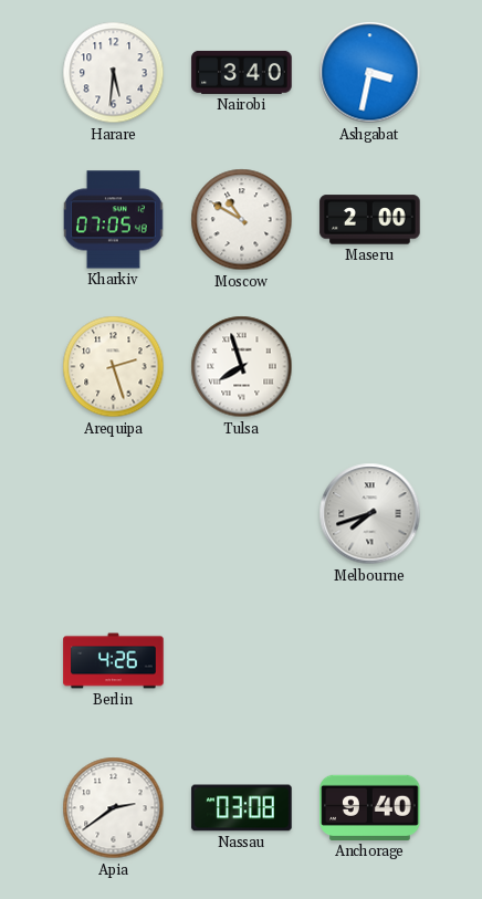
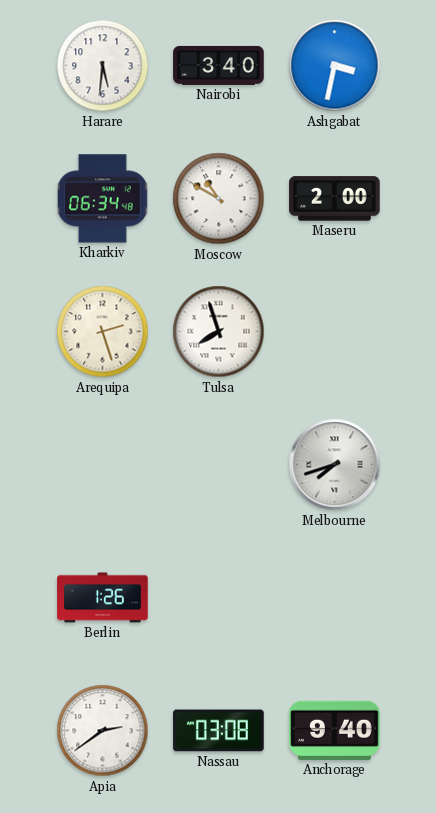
Kharkiv: 07:05 -> 06:34 (103, 199)
Berlin: 4:26 -> 1:26 (103, 598)
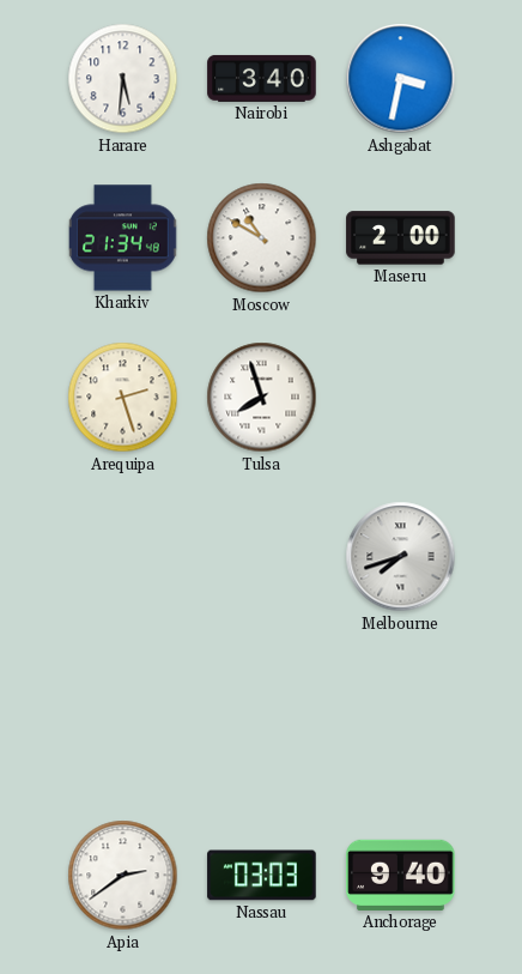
Kharkiv: 06:34 -> 21:34 (123, 238)
Berlin: 1:26 -> none (103, 598)
Nassau: 03:08 -> 03:03 (262, 876)
